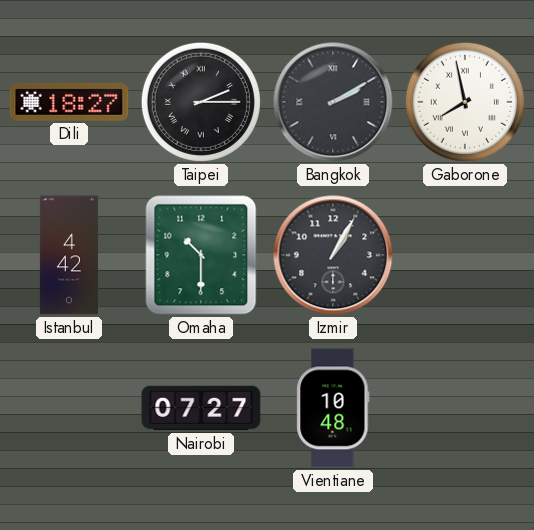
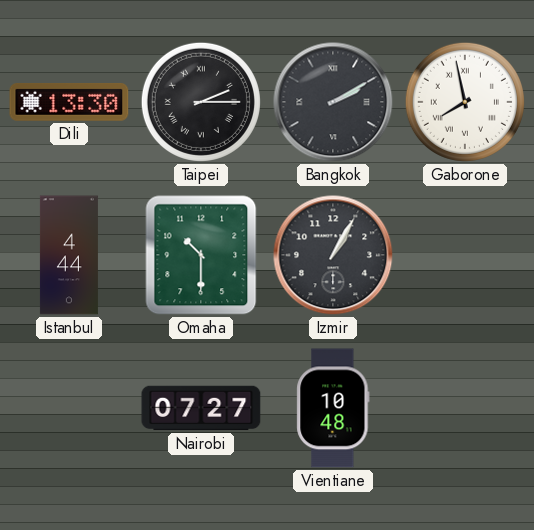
Dili: 18:27 -> 13:30 (69, 102)
Istanbul: 4:42 -> 4:44 (69, 255)
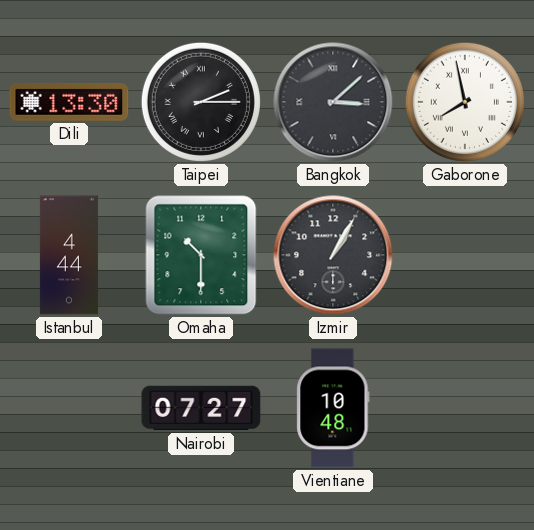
Bangkok: 2:10 -> 3:08 (333, 102)
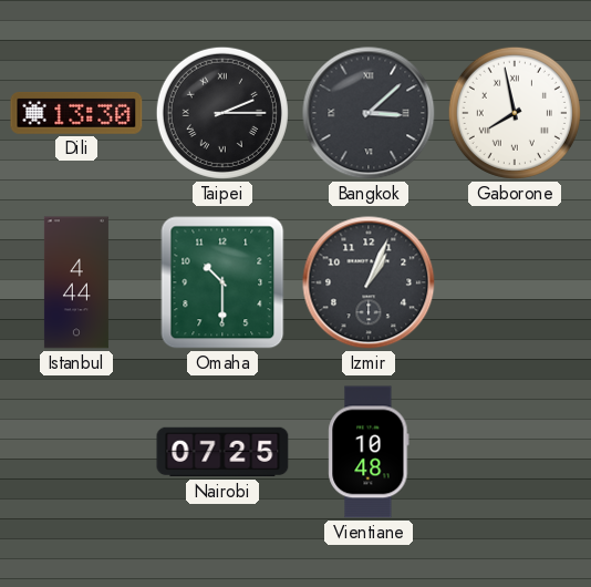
Izmir: 1:05 -> 1:04 (369, 282)
Nairobi: 07:27 -> 07:25 (222, 452)
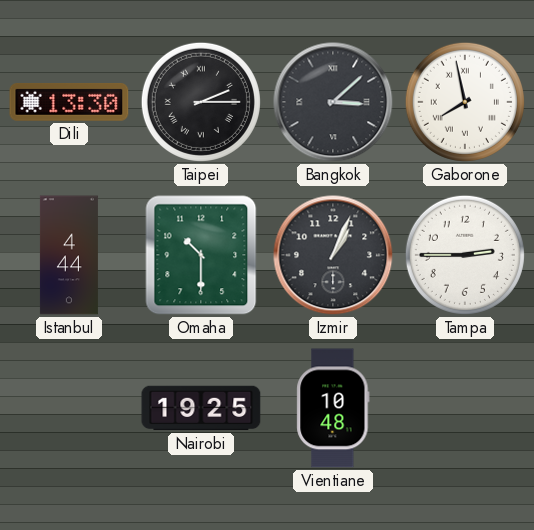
Tampa: none -> 2:45 (465, 255)
Nairobi: 07:25 -> 19:25 (201, 408)
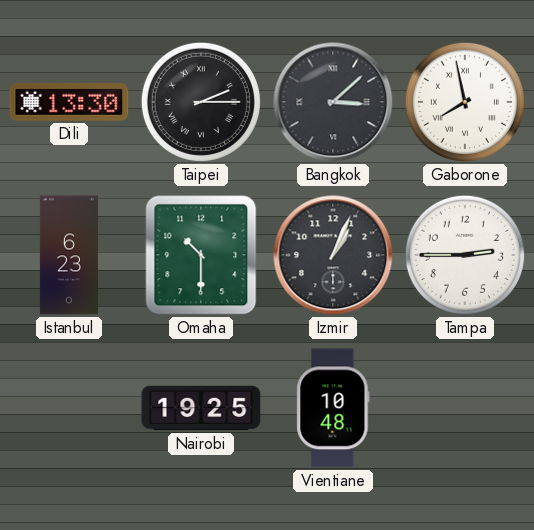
Istanbul: 4:44 -> 6:23 (69, 255)
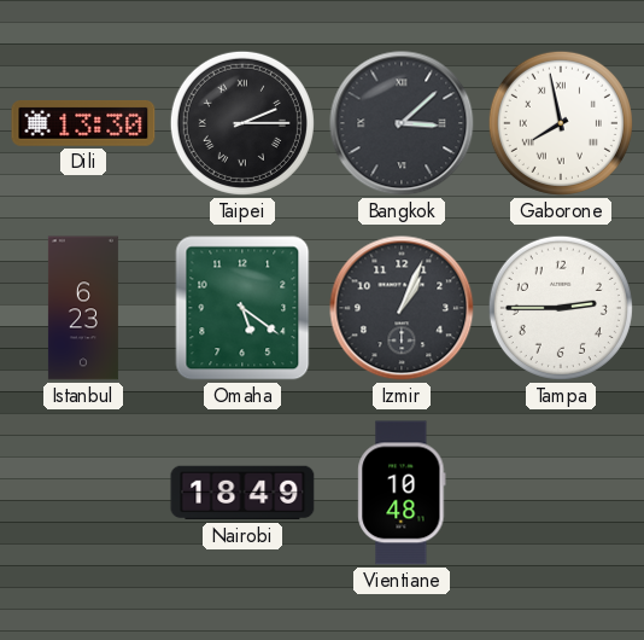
Omaha: 10:30 -> 5:21 (242, 308)
Nairobi: 19:25 -> 18:49 (242, 493)
